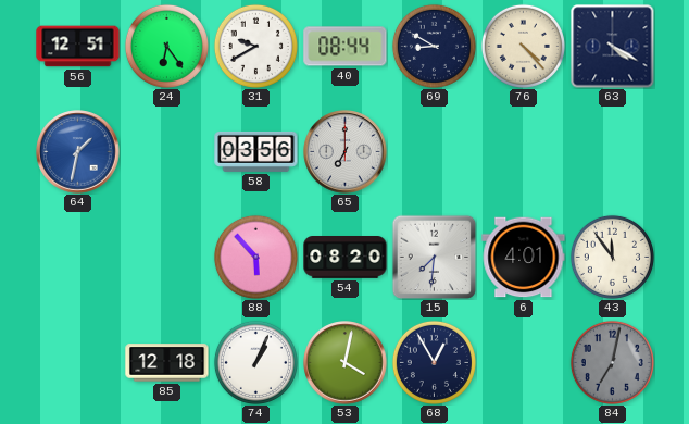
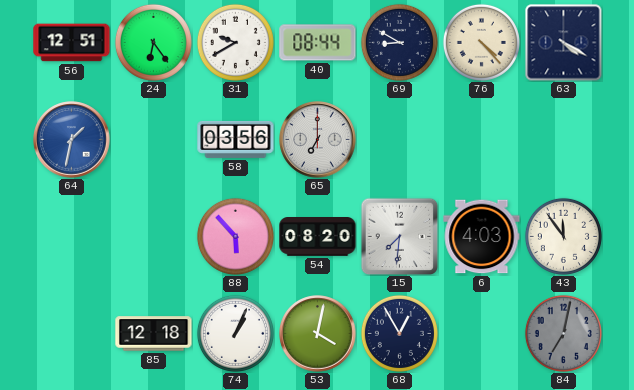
6: 4:01 -> 4:03 (482, 237)
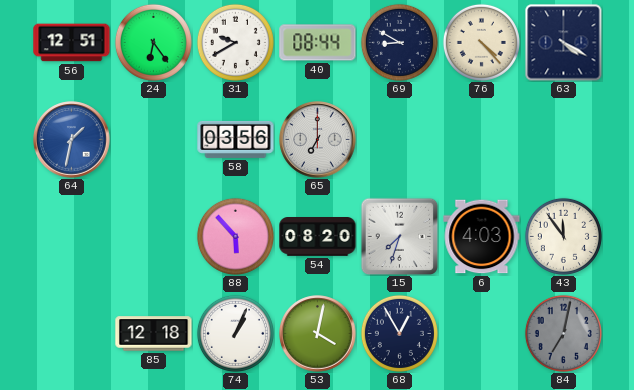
15: 7:31 -> 7:33 (399, 236)
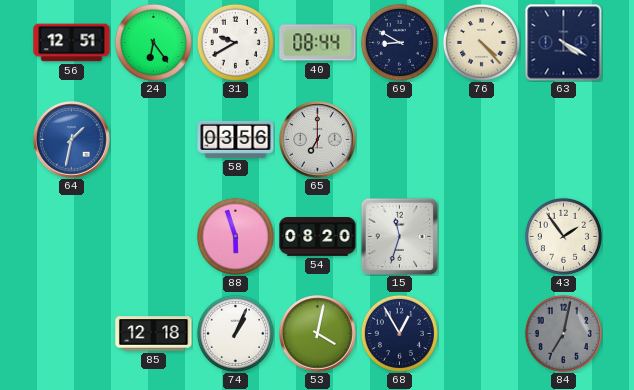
88: 5:53 -> 5:57 (235, 236)
15: 7:33 -> 11:33 (399, 236)
6: 4:03 -> none (482, 237)
43: 11:54 -> 1:54 (563, 236)
